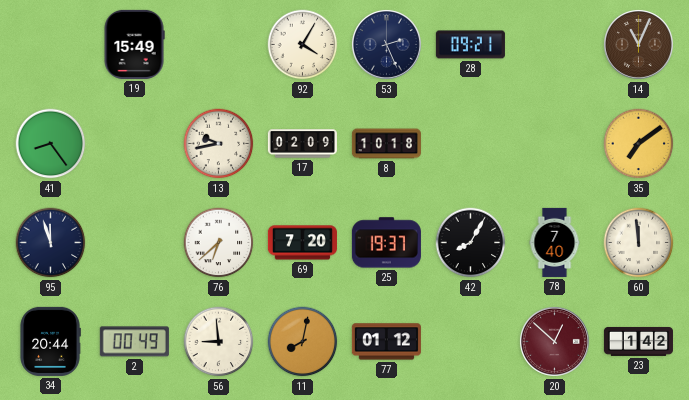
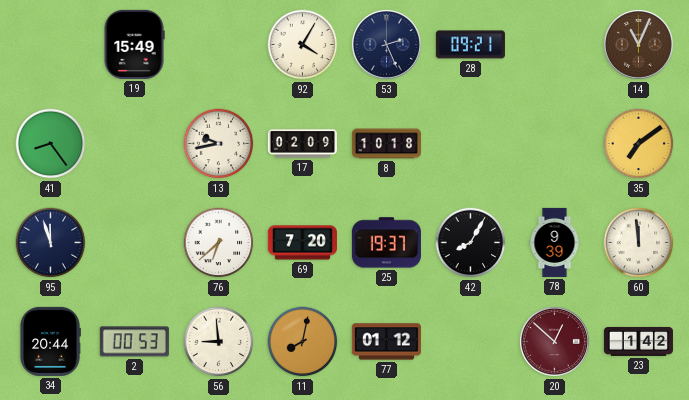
78: 7:40 -> 9:39 (555, 242)
2: 00:49 -> 00:53 (134, 342)
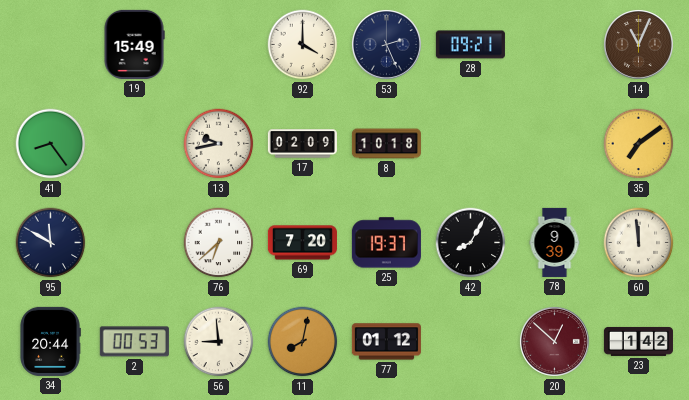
92: 4:05 -> 4:00 (303, 45)
95: 11:57 -> 11:50 (51, 243)
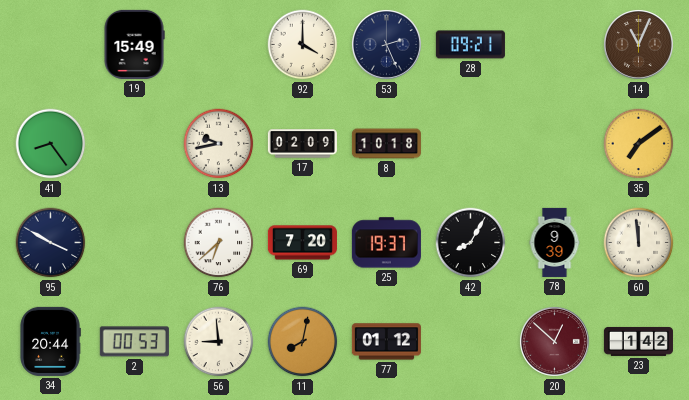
95: 11:50 -> 3:50 (51, 243)
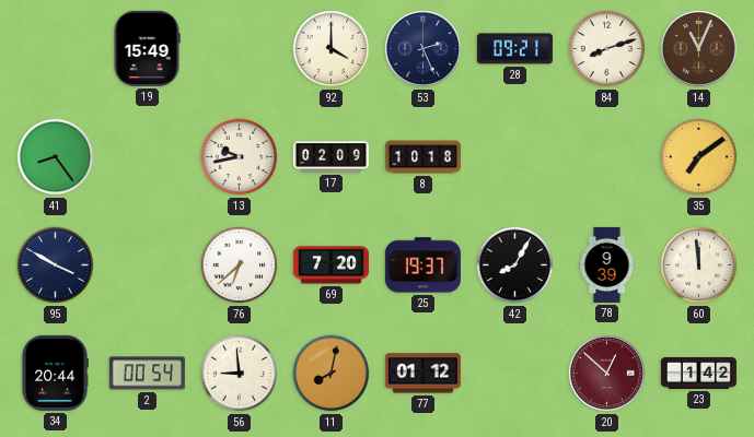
84: none -> 8:12 (607, 49)
2: 00:53 -> 00:54 (147, 374)
